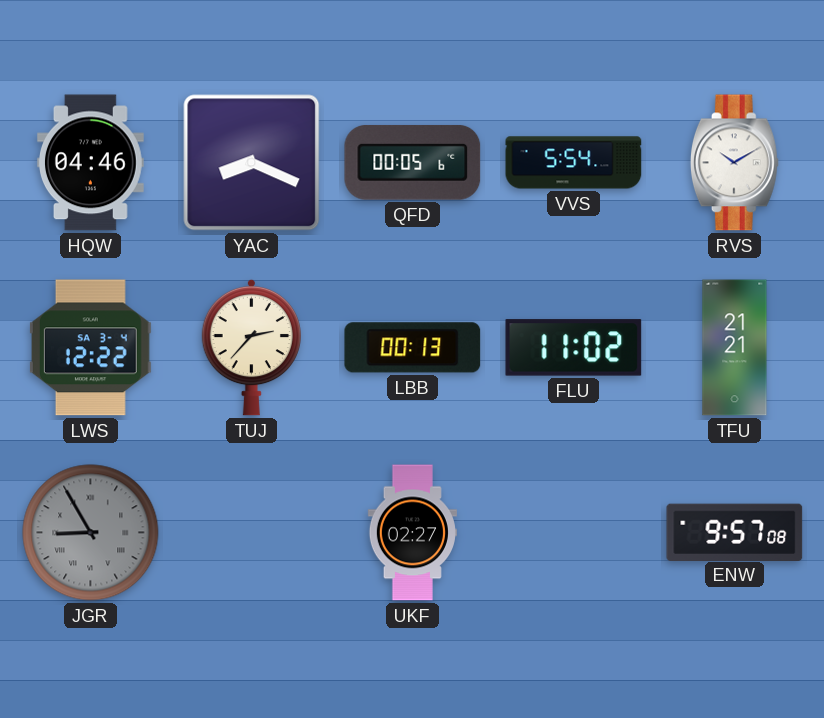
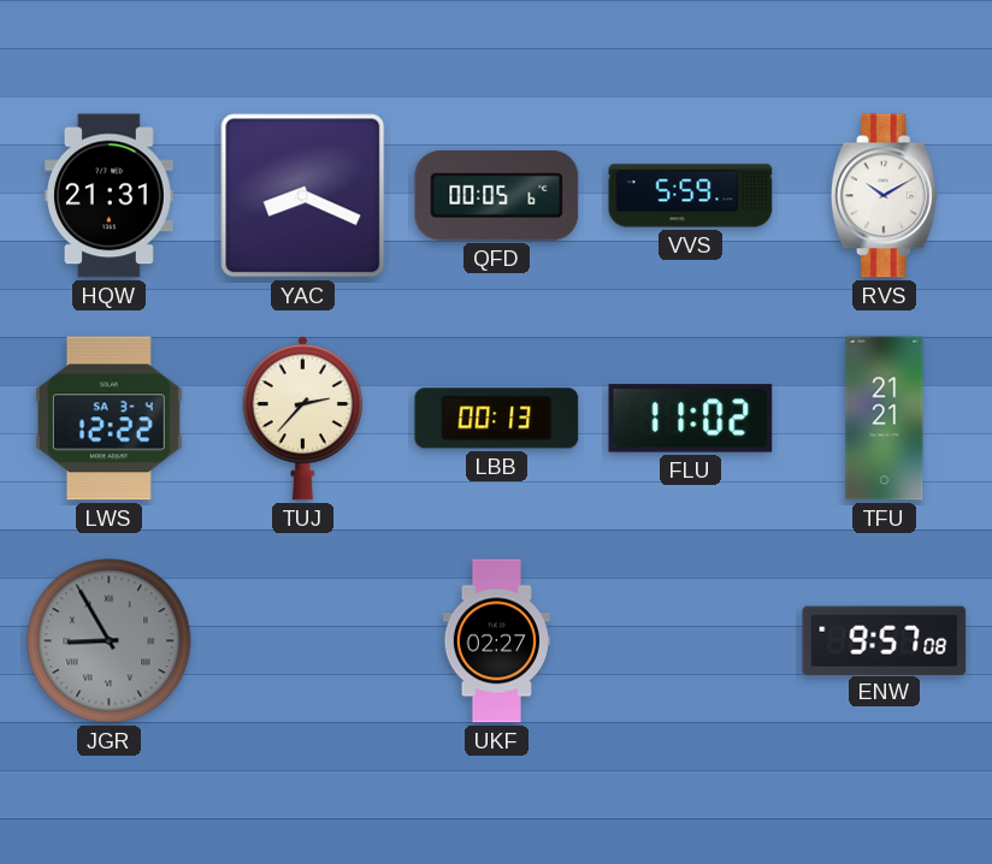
HQW: 04:46 -> 21:31 (108, 196)
VVS: 5:54 -> 5:59 (691, 196)
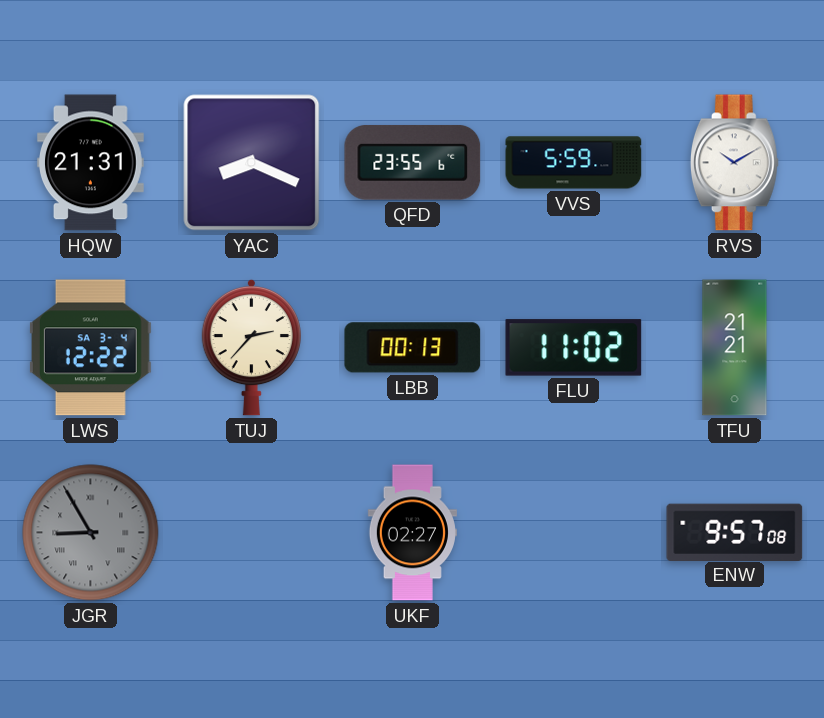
QFD: 00:05 -> 23:55 (413, 162)
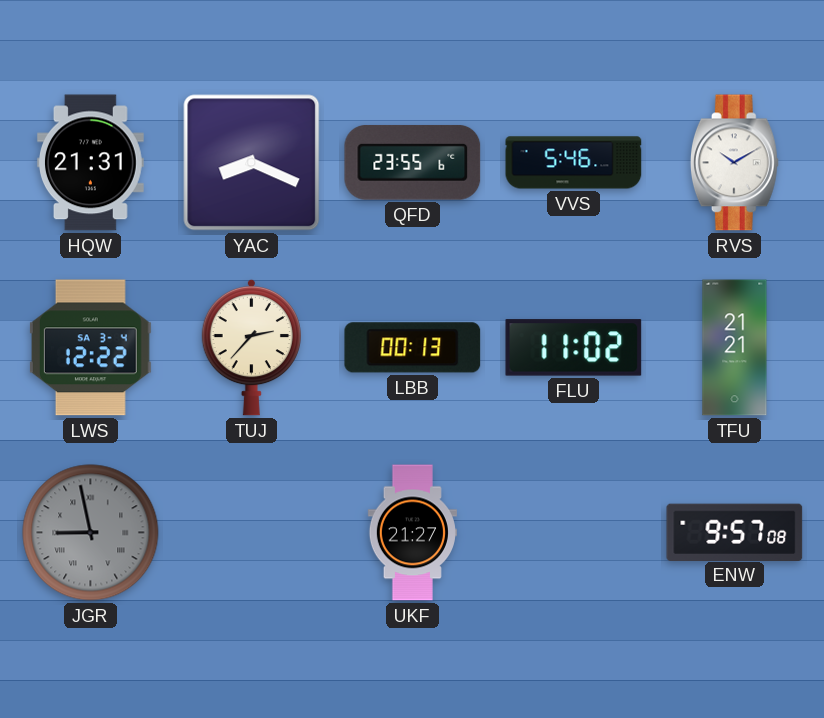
VVS: 5:59 -> 5:46 (574, 163)
JGR: 8:55 -> 8:58 (91, 533)
UKF: 02:27 -> 21:27 (412, 533)
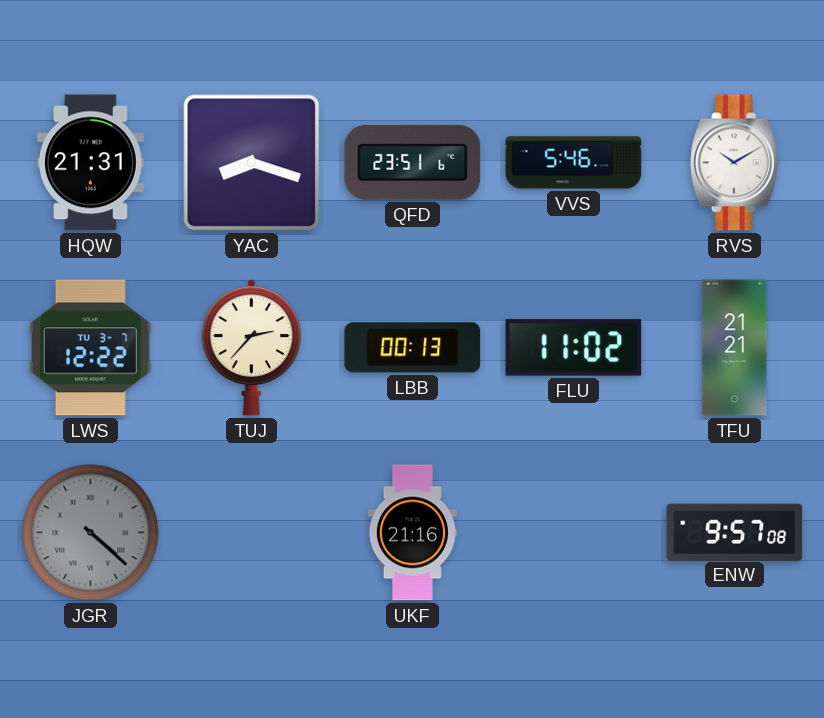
YAC: 8:19 -> 8:18 (252, 163)
QFD: 23:55 -> 23:51 (413, 162)
LWS date: SA 3-4 -> TU 3-7 (90, 348)
JGR: 8:58 -> 4:22 (91, 533)
UKF: 21:27 -> 21:16 (412, 533)
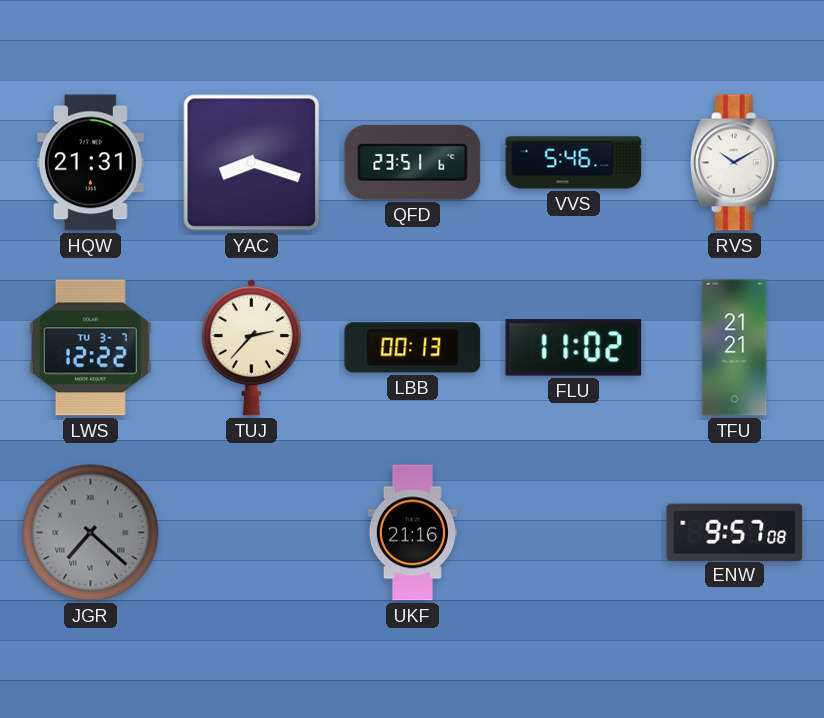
JGR: 4:22 -> 7:22 (91, 533)
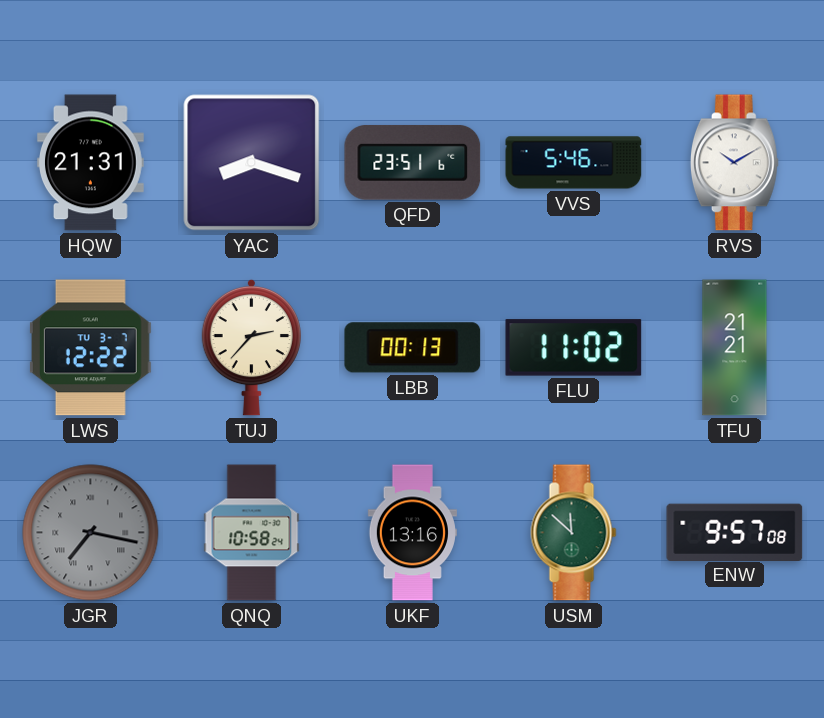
JGR: 7:22 -> 7:17 (91, 533)
QNQ: none -> 10:58 (252, 533)
UKF: 21:16 -> 13:16 (412, 533)
USM: none -> 11:52 (574, 533)
